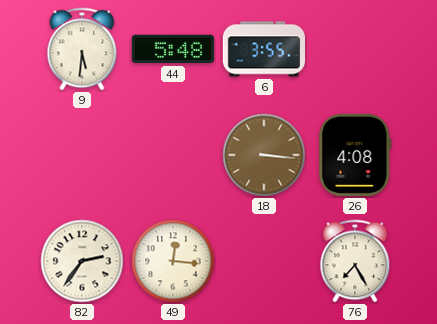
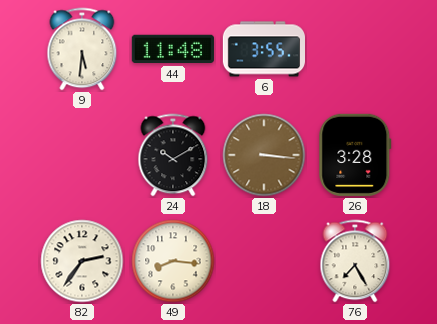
44: 5:48 -> 11:48 (173, 49)
24: none -> 10:10 (173, 155)
26: 4:08 -> 3:28 (355, 155)
49: 12:16 -> 8:16 (173, 261)
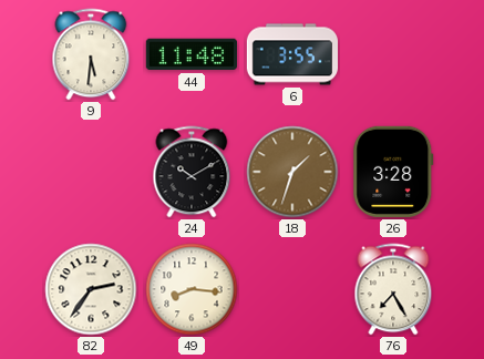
18: 3:16 -> 1:33 (292, 172)
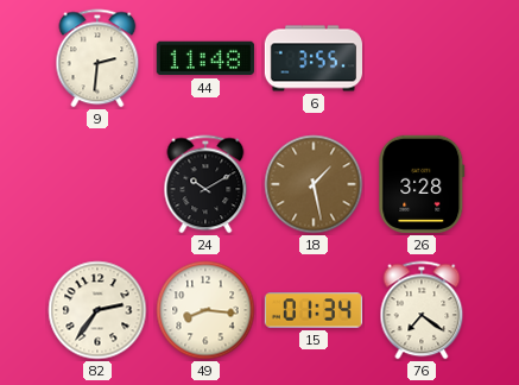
9: 5:31 -> 2:31 (97, 58)
18: 1:33 -> 1:28 (314, 184)
15: none -> 01:34 (314, 310)
76: 7:25 -> 7:21 (422, 310)
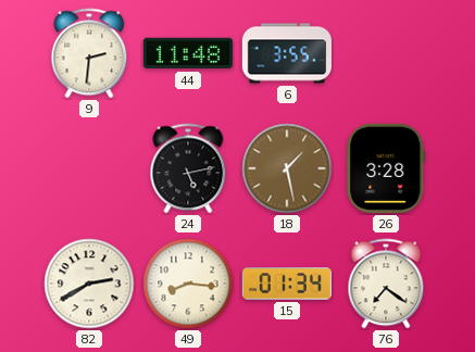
24: 10:10 -> 5:13 (188, 168)
82: 2:36 -> 2:40 (89, 284)
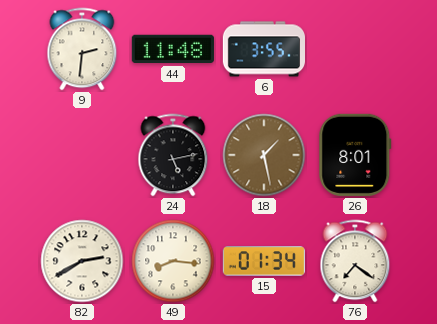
26: 3:28 -> 8:01 (355, 155)
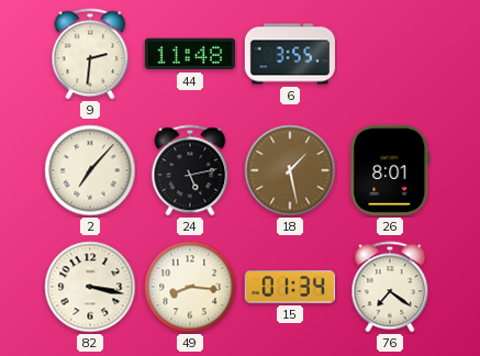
2: none -> 7:07 (90, 170)
82: 2:40 -> 3:17 (90, 287)
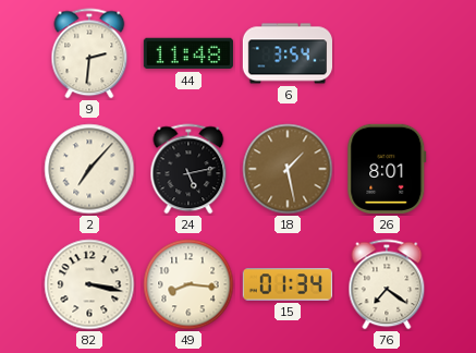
6: 3:55 -> 3:54 (286, 53)
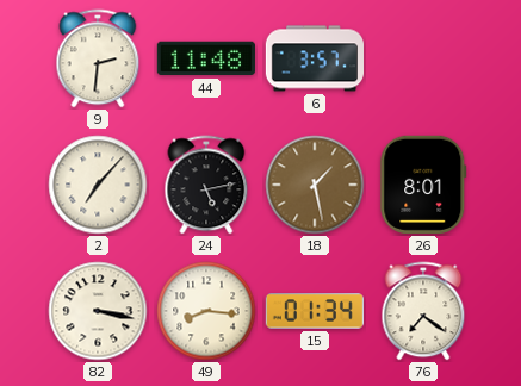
6: 3:54 -> 3:57 (314, 58)
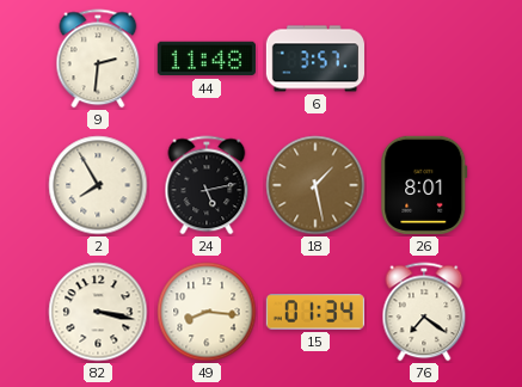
2: 7:07 -> 7:55 (98, 185)
